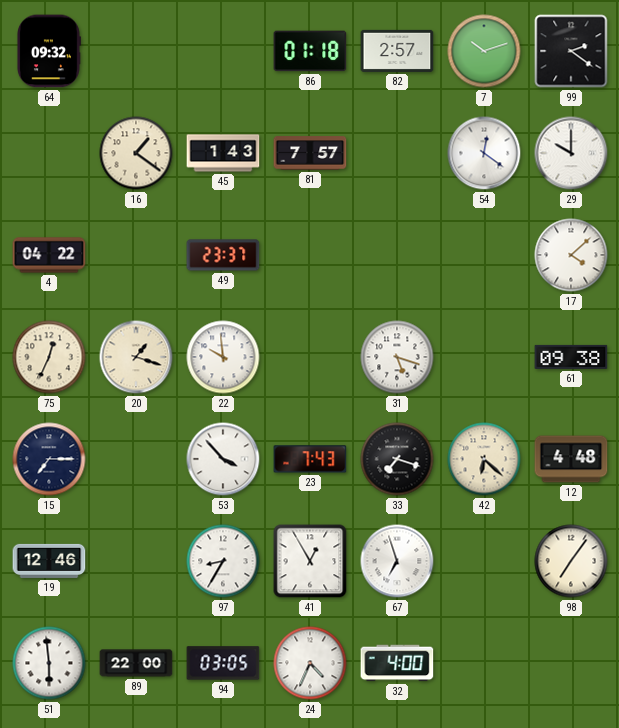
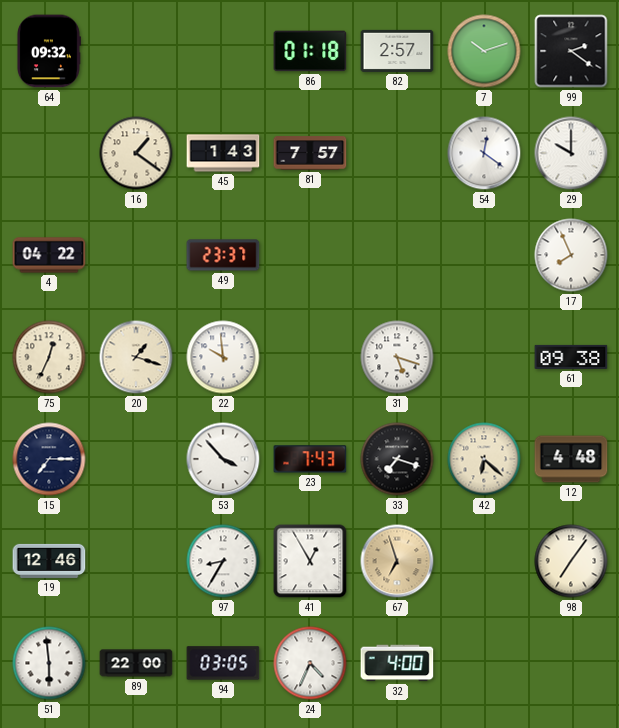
17: 4:08 -> 7:56 (571, 255)
67 dial: white -> champagne (397, 561)
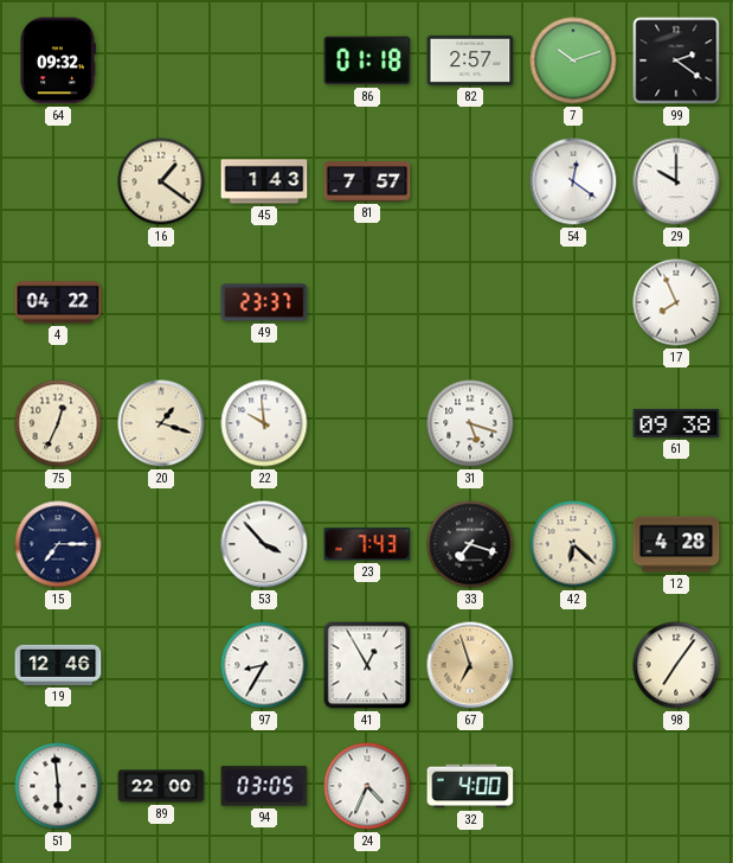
12: 4:48 -> 4:28 (676, 544)
